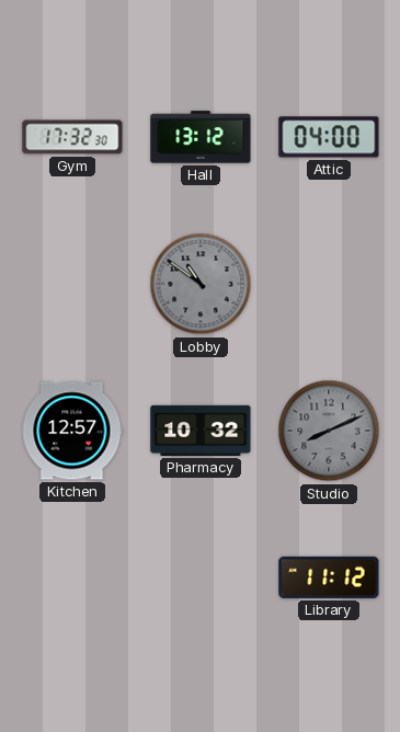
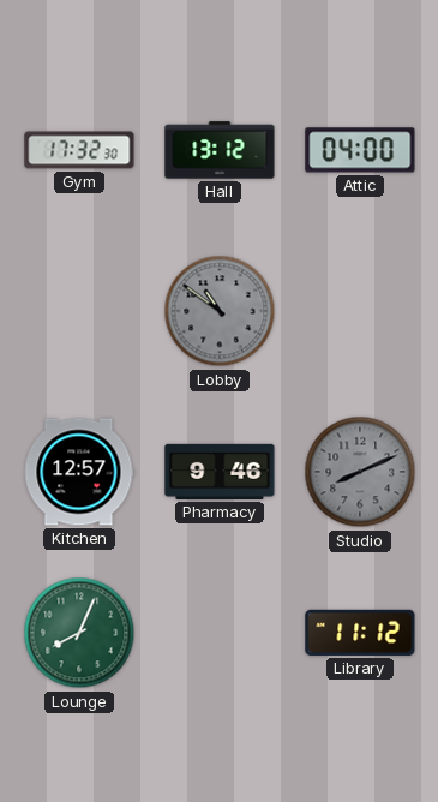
Pharmacy: 10:32 -> 9:46 (220, 472)
Lounge: none -> 8:04 (79, 633)
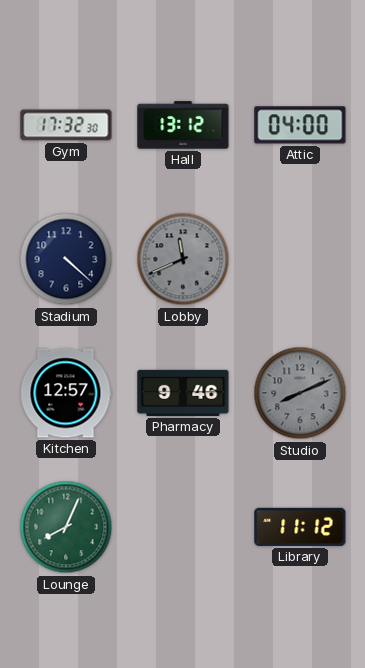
Stadium: none -> 4:22 (66, 259)
Lobby: 10:51 -> 11:41 (183, 259)
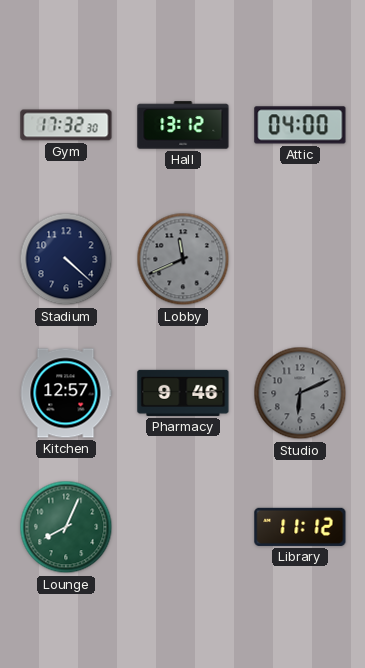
Studio: 8:11 -> 6:11 (300, 393)
